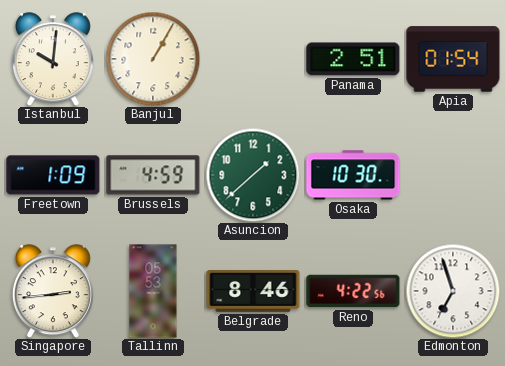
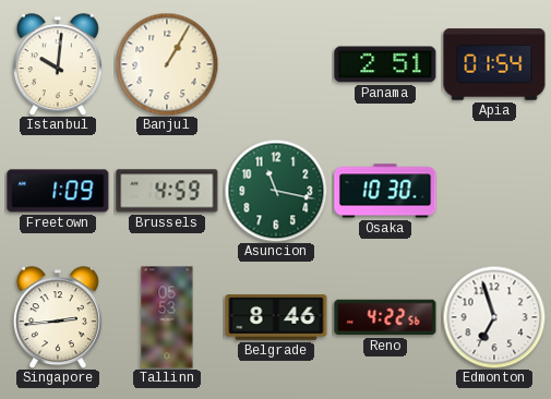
Asuncion: 1:38 -> 11:17 (276, 191)
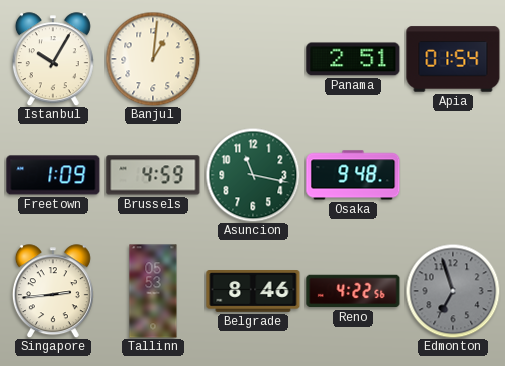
Istanbul: 10:01 -> 10:05 (53, 59)
Banjul: 1:05 -> 1:01 (153, 59)
Osaka: 10:30 -> 9:48 (353, 175)
Edmonton dial: white -> grey (453, 291)
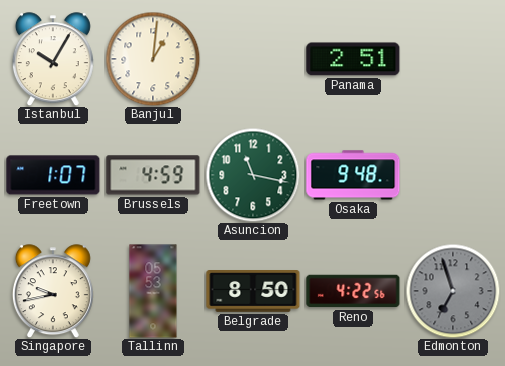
Apia: 01:54 -> none (453, 59)
Freetown: 1:09 -> 1:07 (53, 175)
Singapore: 2:44 -> 9:43 (53, 291)
Belgrade: 8:46 -> 8:50 (253, 292)
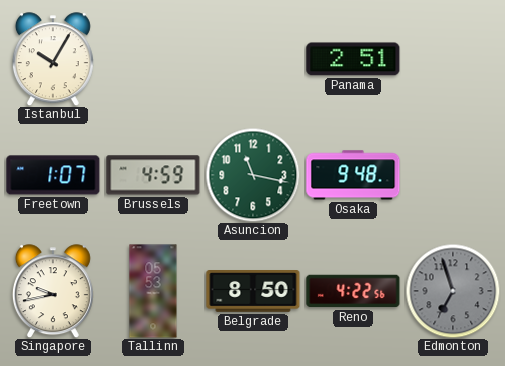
Banjul: 1:01 -> none (153, 59)
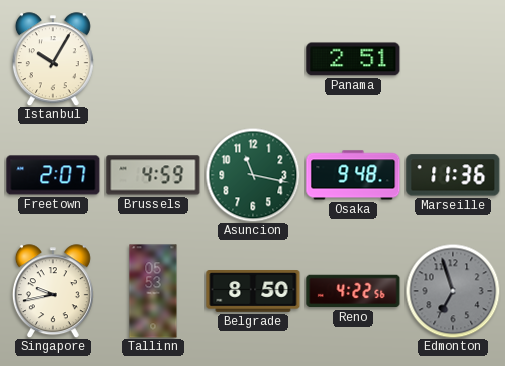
Freetown: 1:07 -> 2:07 (53, 175)
Marseille: none -> 11:36 (453, 175)
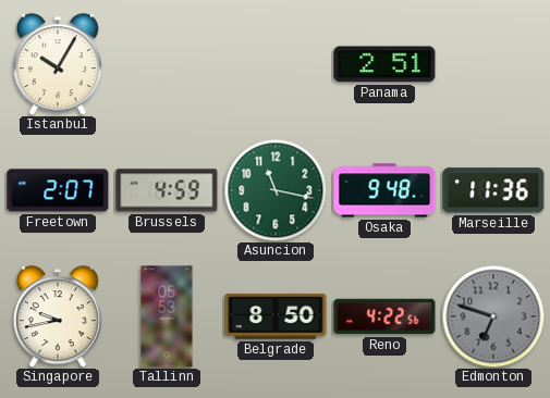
Edmonton: 6:57 -> 6:48 (493, 316)
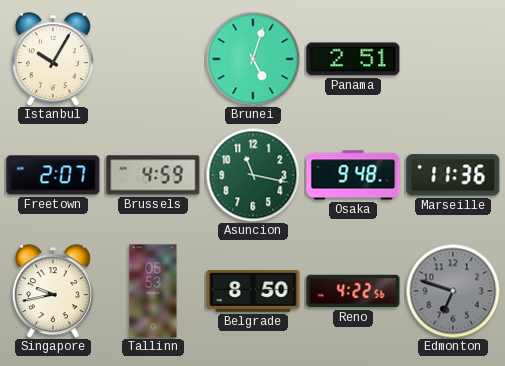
Brunei: none -> 5:03 (253, 59)
